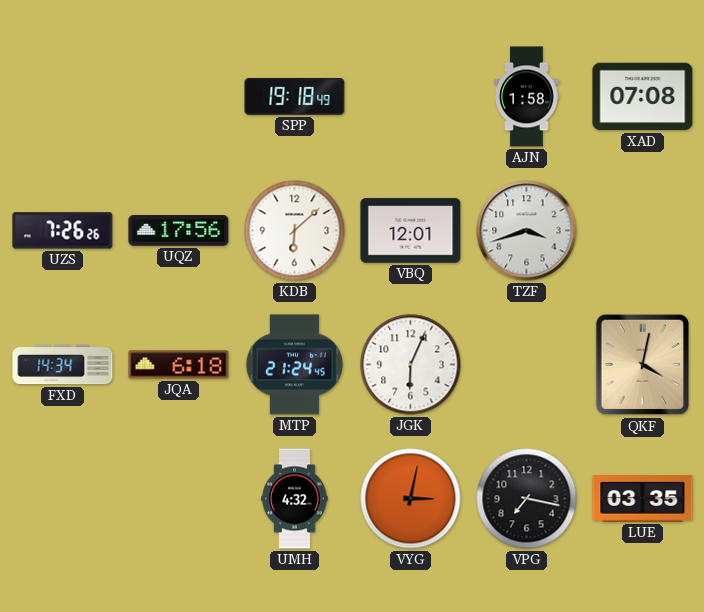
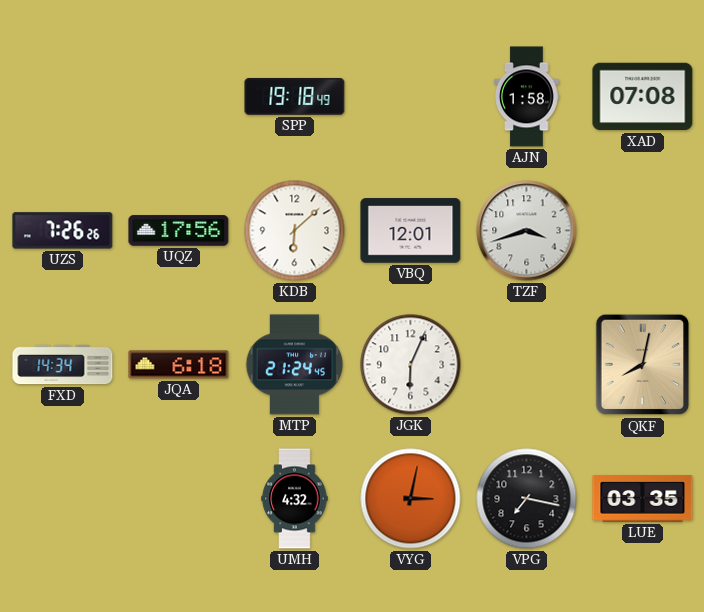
QKF: 4:02 -> 8:02 (643, 365)
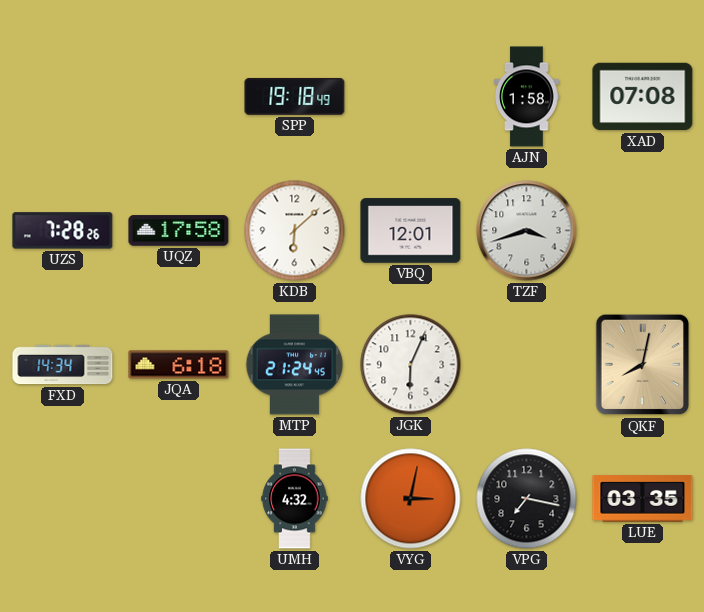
UZS: 7:26 -> 7:28 (63, 231)
UQZ: 17:56 -> 17:58 (179, 231)
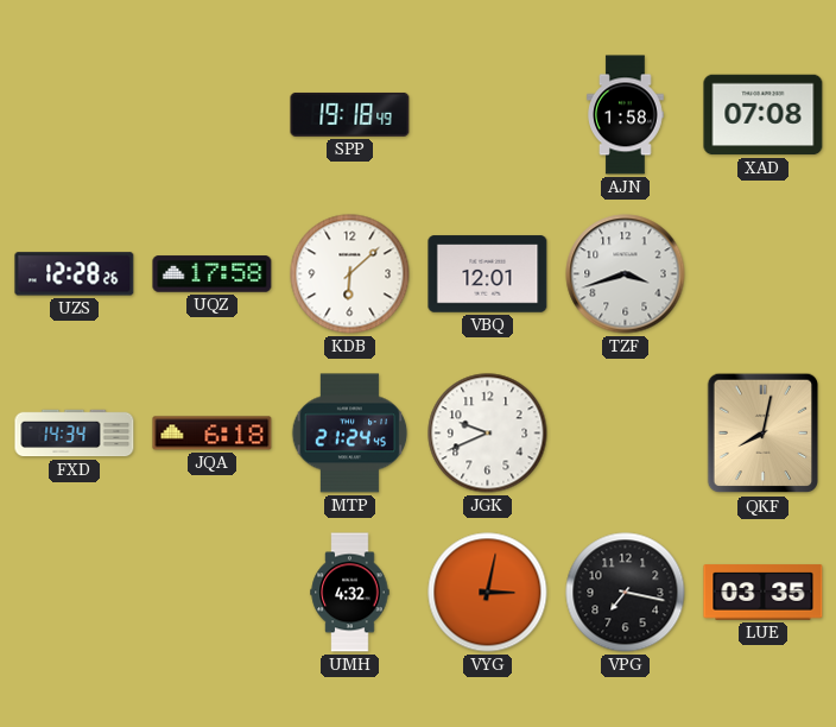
UZS: 7:28 -> 12:28 (75, 274)
JGK: 6:04 -> 9:41 (488, 434)
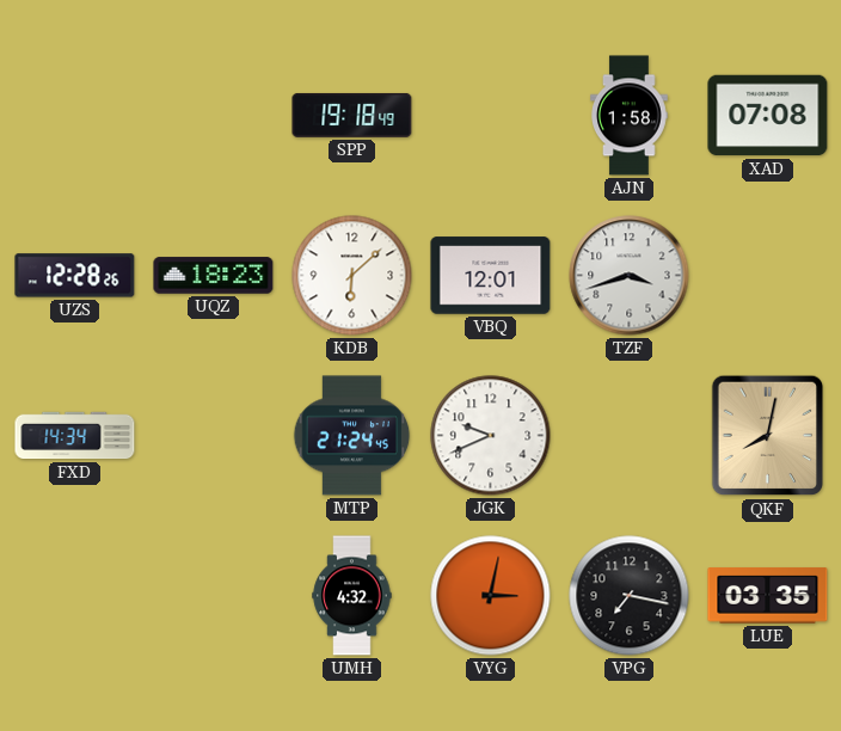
UQZ: 17:58 -> 18:23 (214, 276)
JQA: 6:18 -> none (213, 434)
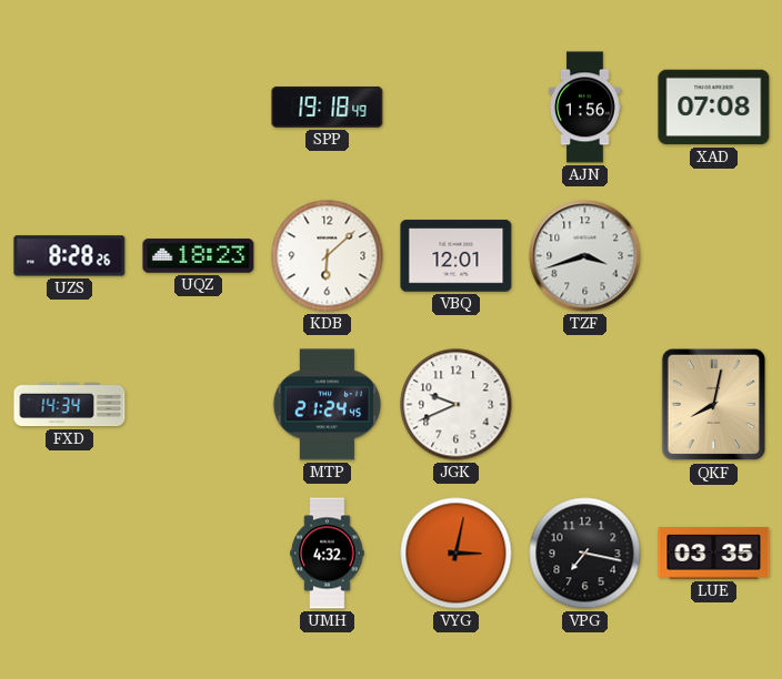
AJN: 1:58 -> 1:56 (585, 108)
UZS: 12:28 -> 8:28 (70, 256)
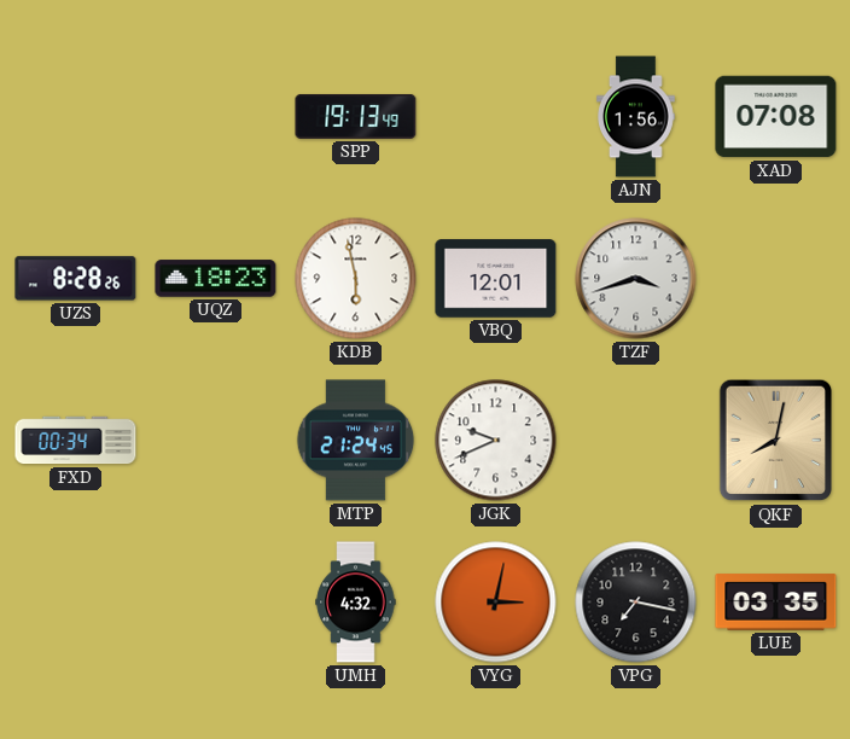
SPP: 19:18 -> 19:13 (356, 116)
KDB: 6:08 -> 5:58 (356, 279)
FXD: 14:34 -> 00:34 (76, 441)
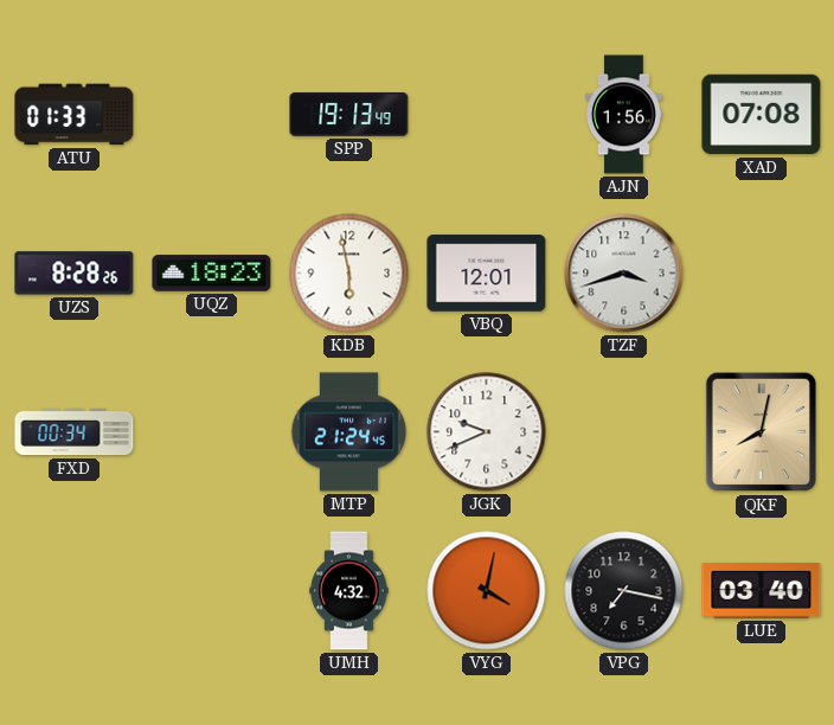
ATU: none -> 01:33 (75, 115)
VYG: 3:02 -> 4:02 (487, 591)
LUE: 03:35 -> 03:40 (762, 591)
